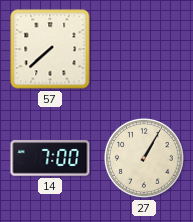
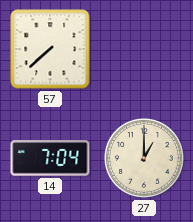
14: 7:00 -> 7:04 (50, 158)
27: 1:05 -> 1:00 (144, 158)
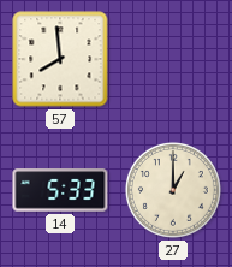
57: 7:38 -> 7:59 (60, 59)
14: 7:04 -> 5:33 (60, 190)
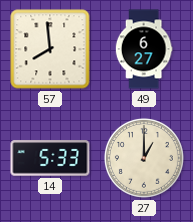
49: none -> 6:27 (144, 49)
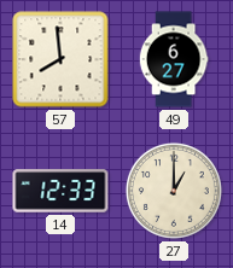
14: 5:33 -> 12:33 (60, 191)
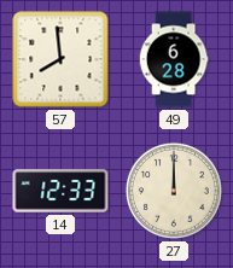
49: 6:27 -> 6:28 (174, 59)
27: 1:00 -> 12:00 (174, 191)
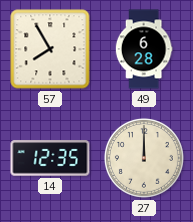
57: 7:59 -> 7:55 (50, 49)
14: 12:33 -> 12:35 (50, 158)
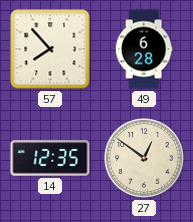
57: 7:55 -> 7:53 (50, 49)
27: 12:00 -> 12:51 (144, 158)
